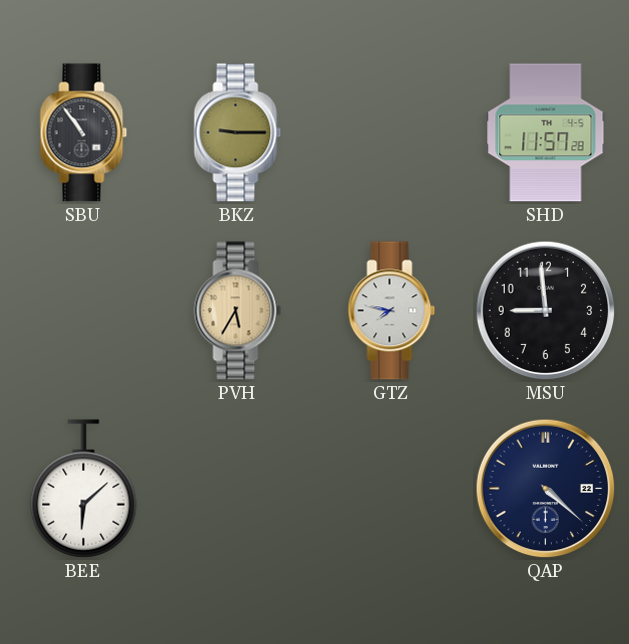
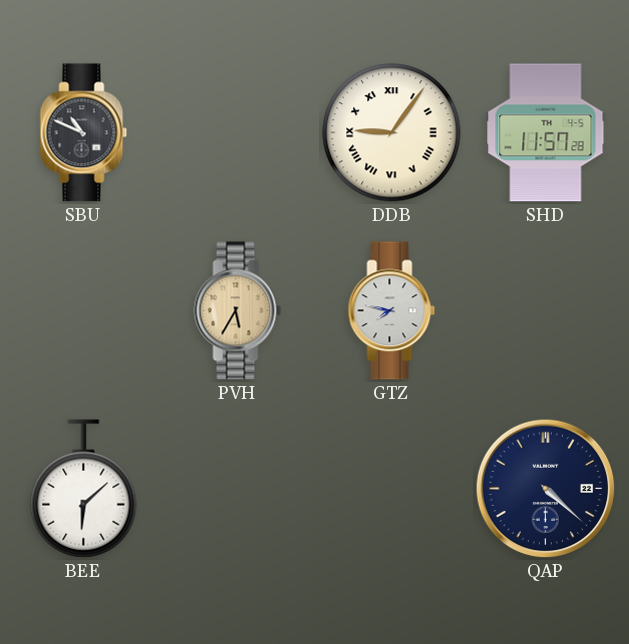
SBU: 10:54 -> 10:49 (84, 133)
BKZ: 9:15 -> none (238, 133)
DDB: none -> 9:06 (392, 133)
MSU: 8:59 -> none (546, 311)
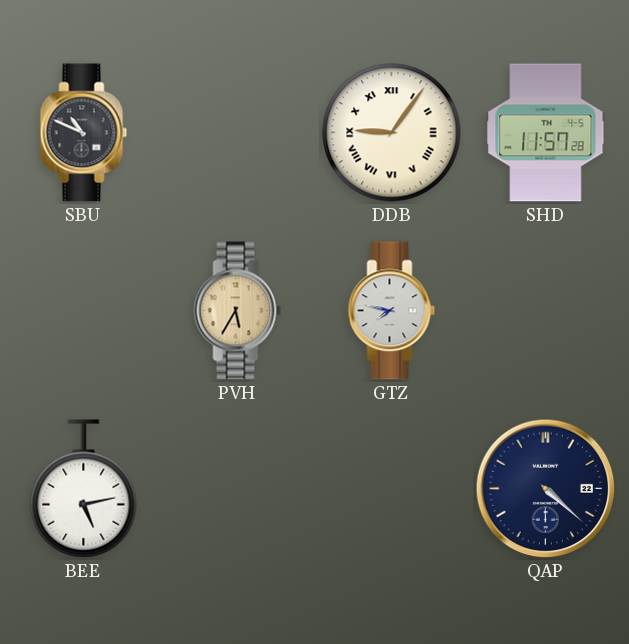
BEE: 6:08 -> 5:13 (84, 489)
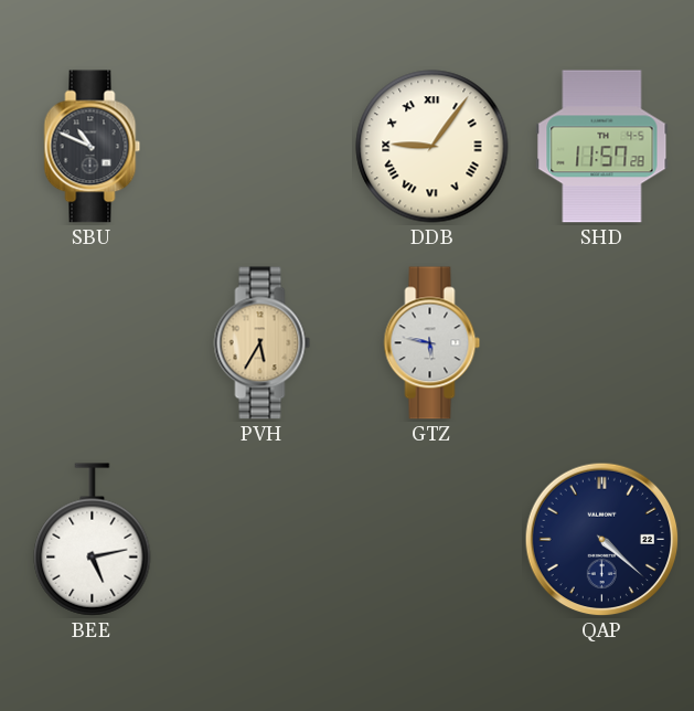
GTZ: 7:47 -> 5:47 (433, 343)
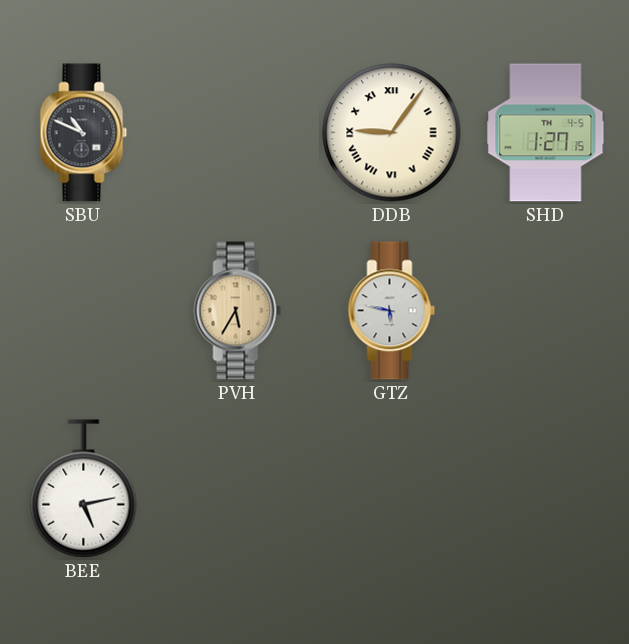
SHD: 11:57 -> 1:27 (546, 133)
QAP: 4:22 -> none (602, 540)
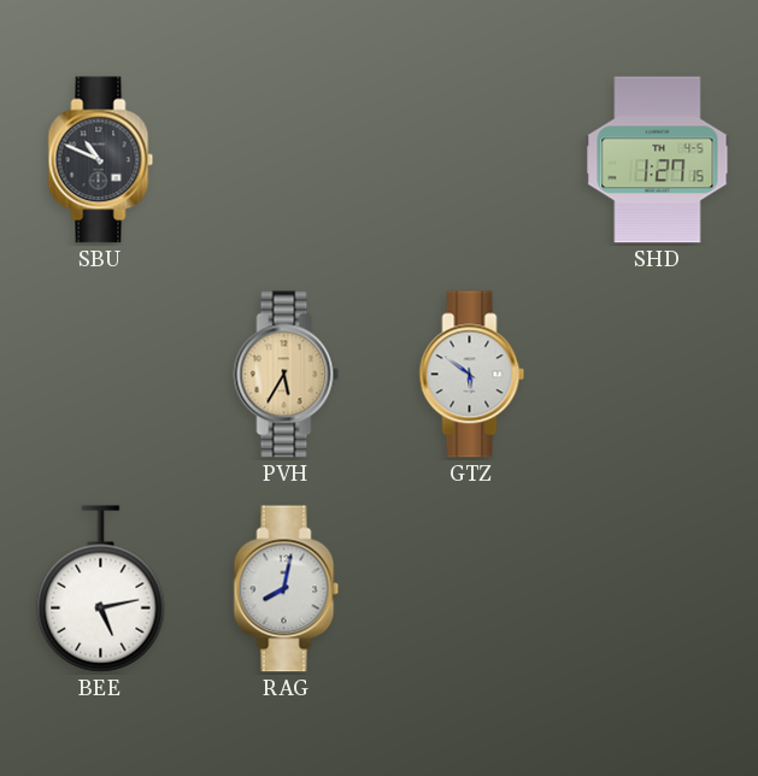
DDB: 9:06 -> none (392, 133)
GTZ: 5:47 -> 5:51 (472, 375)
RAG: none -> 8:02 (287, 589)
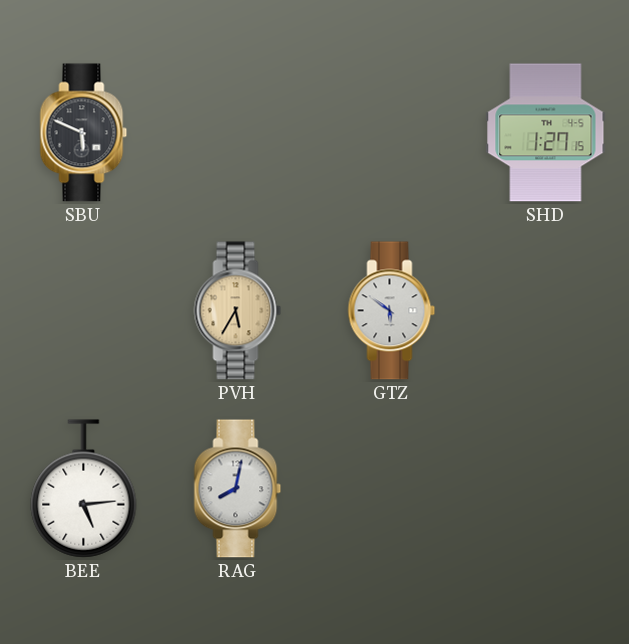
SBU: 10:49 -> 5:49 (84, 133)
BEE: 5:13 -> 5:14 (84, 489)
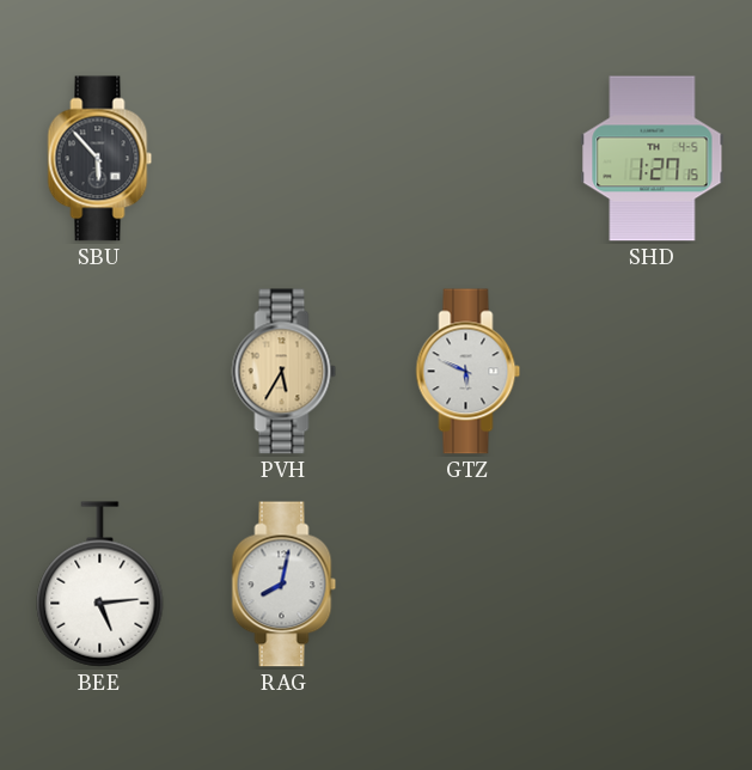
SBU: 5:49 -> 5:53 (100, 159)
GTZ: 5:51 -> 5:49 (469, 372)
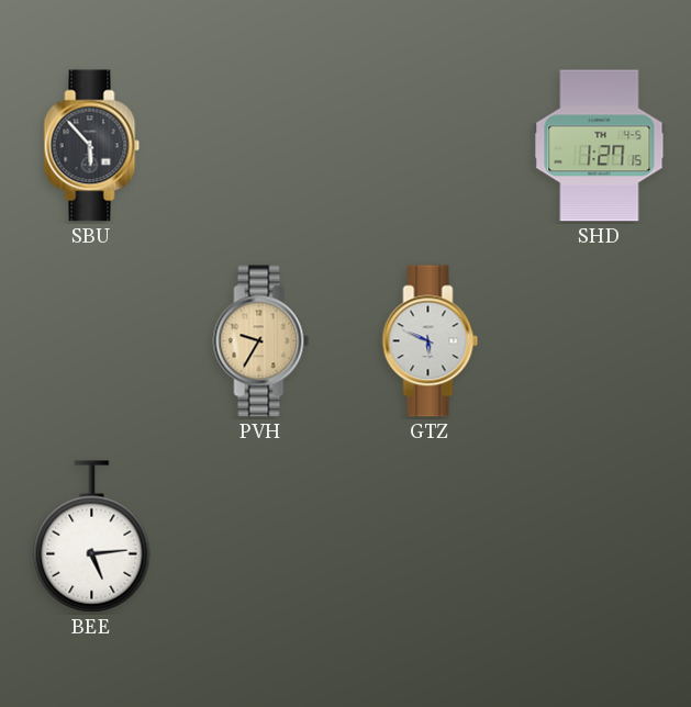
PVH: 5:35 -> 9:35 (261, 341)
RAG: 8:02 -> none (285, 585)
